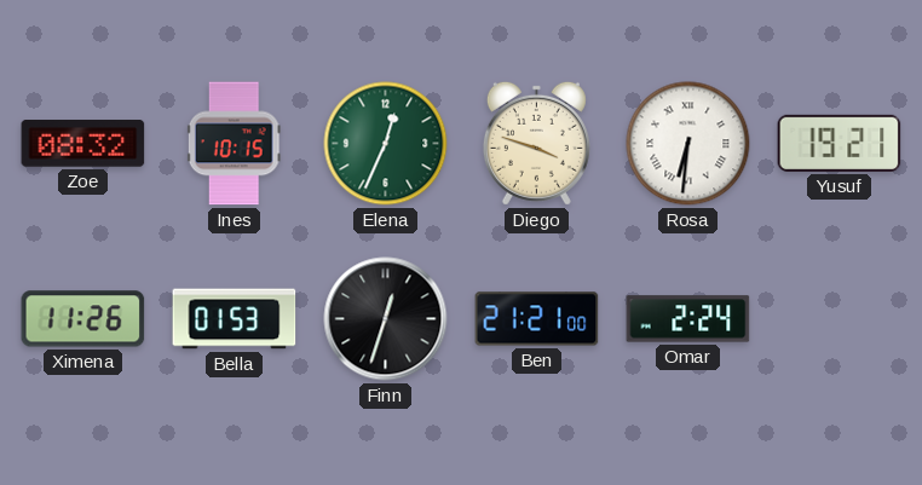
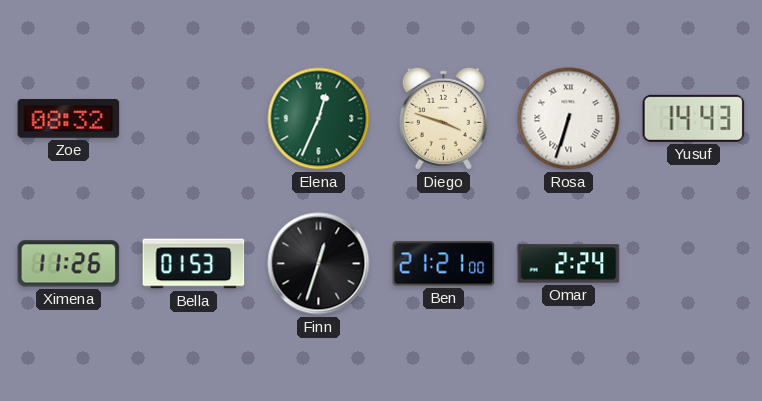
Ines: 10:15 -> none (234, 144)
Rosa: 6:31 -> 6:33 (569, 119)
Yusuf: 19:21 -> 14:43 (694, 118)
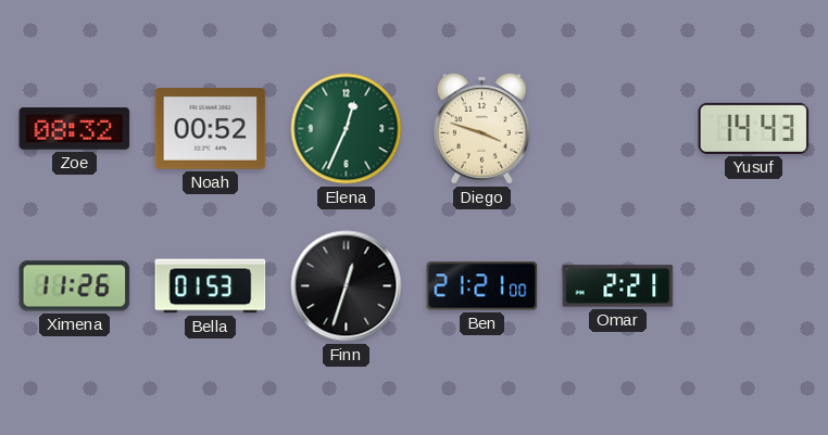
Noah: none -> 00:52 (211, 129)
Rosa: 6:33 -> none (569, 119)
Omar: 2:24 -> 2:21 (618, 286)
